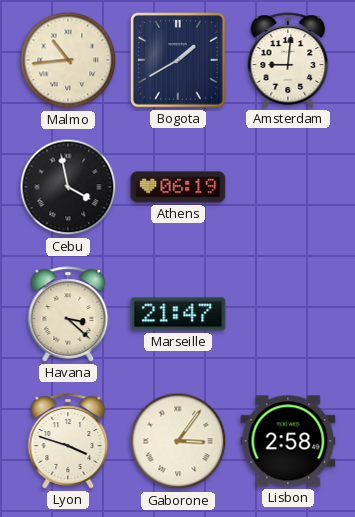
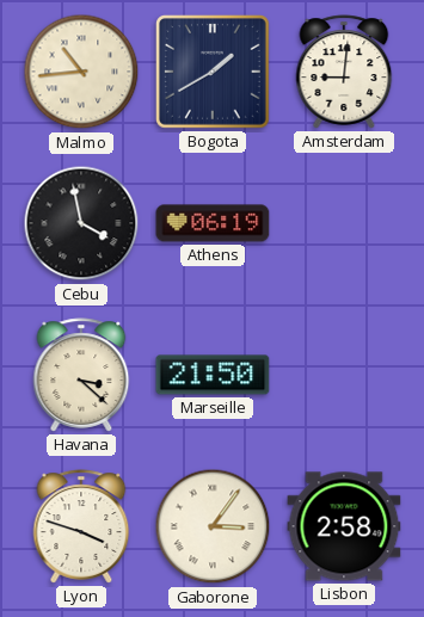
Marseille: 21:47 -> 21:50 (213, 375)
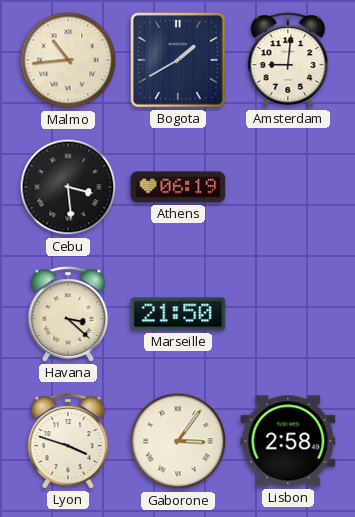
Cebu: 3:58 -> 3:29 (68, 187)
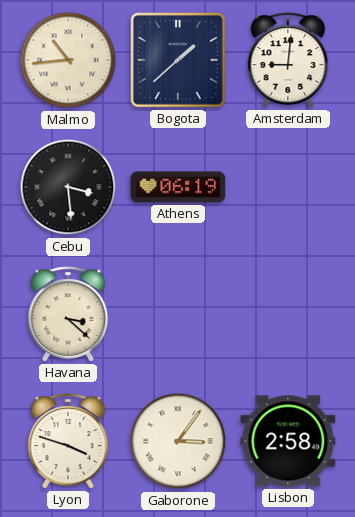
Bogota: 1:40 -> 1:38 (179, 61)
Marseille: 21:50 -> none (178, 314)
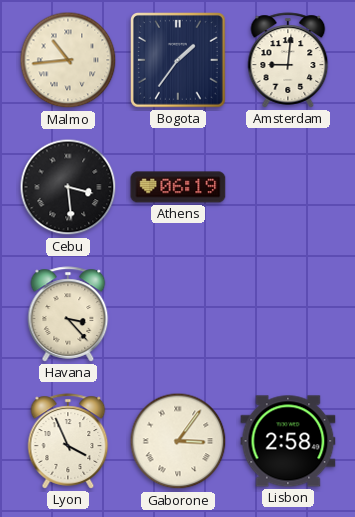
Bogota: 1:38 -> 1:36 (179, 61)
Havana: 3:22 -> 3:23 (68, 314)
Lyon: 3:48 -> 3:56 (68, 441)
